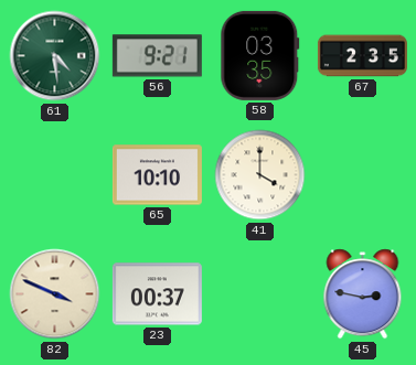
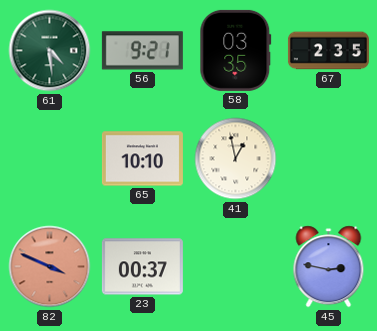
41: 4:00 -> 12:58 (236, 159)
82 dial: cream -> salmon (50, 267)
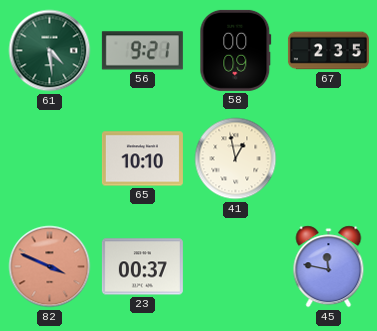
58: 03:35 -> 00:09 (236, 50)
45: 2:47 -> 11:47 (329, 267)
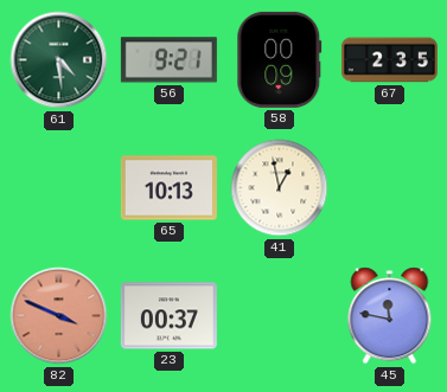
65: 10:10 -> 10:13 (168, 188)
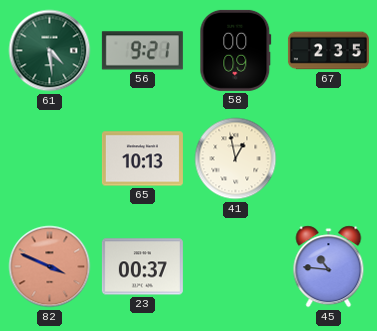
45: 11:47 -> 10:46 (329, 267)
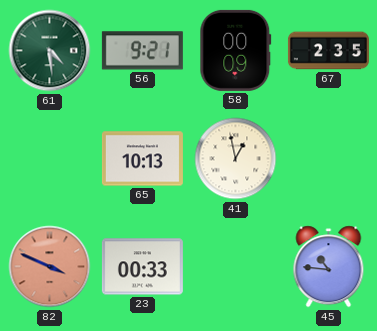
23: 00:37 -> 00:33 (142, 267)
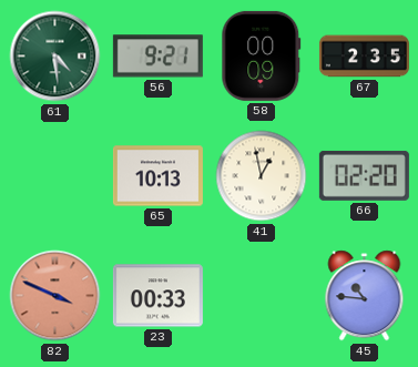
66: none -> 02:20 (364, 175)
